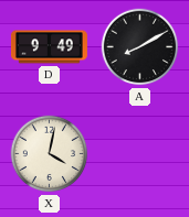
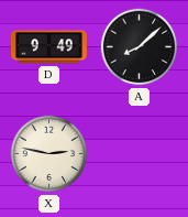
A: 8:10 -> 8:08 (140, 47)
X: 4:02 -> 2:47 (49, 154)
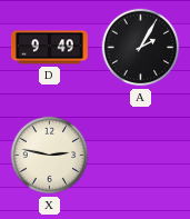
A: 8:08 -> 2:05 (141, 48)
